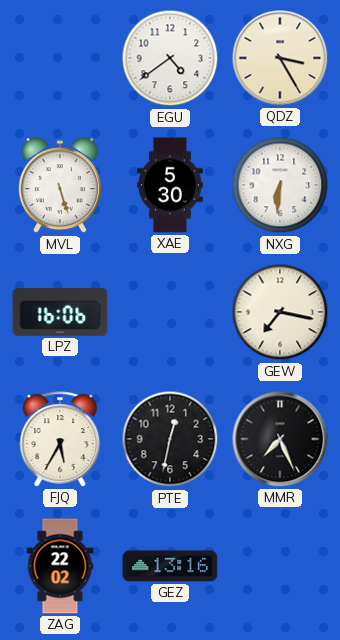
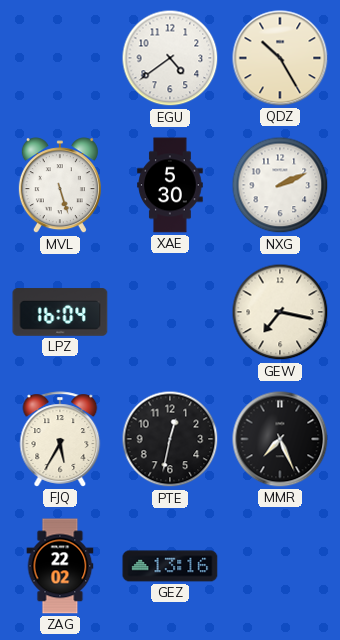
QDZ: 3:25 -> 10:25 (280, 58)
NXG: 6:31 -> 2:11 (280, 185)
LPZ: 16:06 -> 16:04 (60, 312)
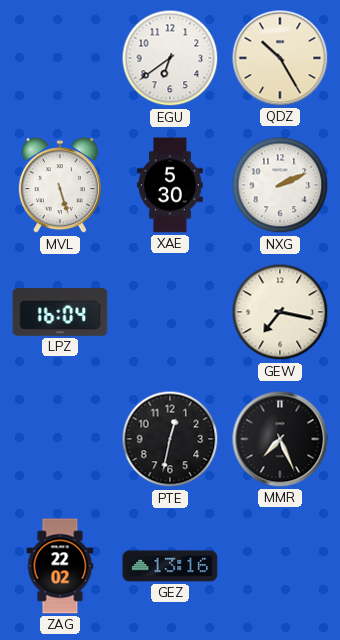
EGU: 4:39 -> 6:39 (170, 58)
FJQ: 5:35 -> none (60, 439)
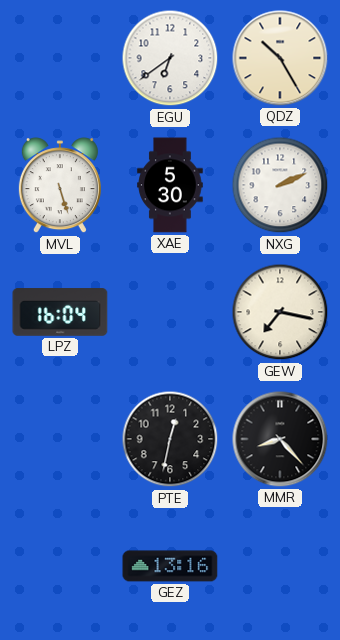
MMR: 7:26 -> 8:23 (280, 439)
ZAG: 22:02 -> none (60, 566)
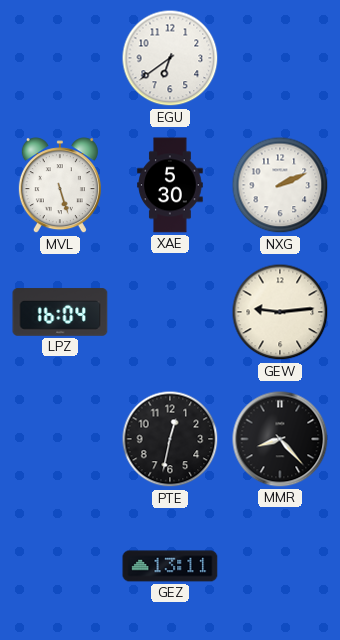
QDZ: 10:25 -> none (280, 58)
GEW: 7:17 -> 9:14 (280, 312)
GEZ: 13:16 -> 13:11 (170, 566)
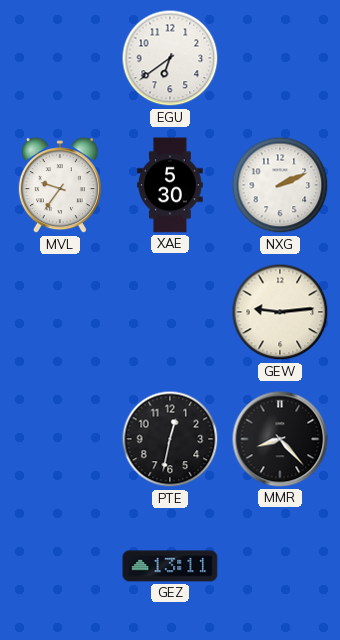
MVL: 5:27 -> 9:36 (60, 186)
LPZ: 16:04 -> none (60, 312)
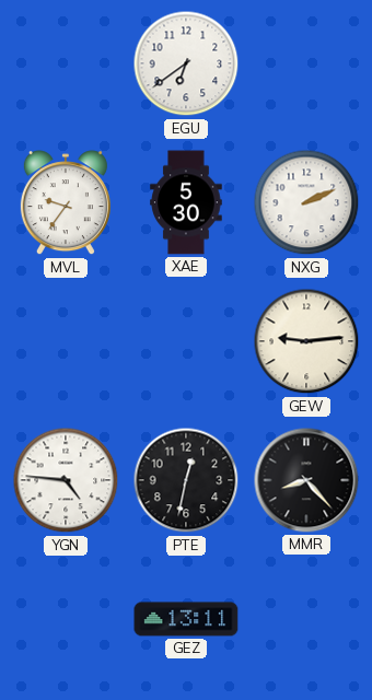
YGN: none -> 4:46 (66, 480)
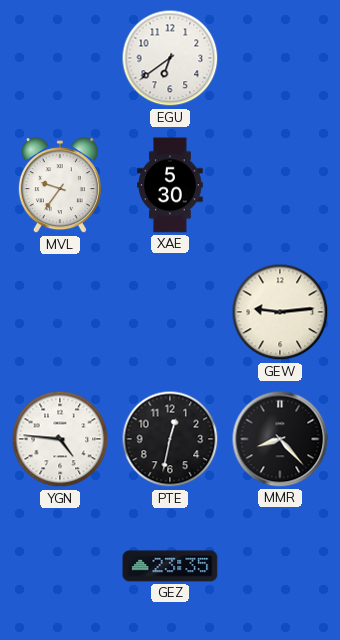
NXG: 2:11 -> none (306, 202)
GEZ: 13:11 -> 23:35 (170, 566)
